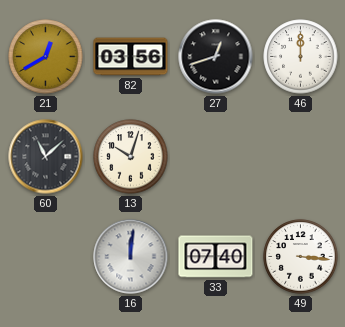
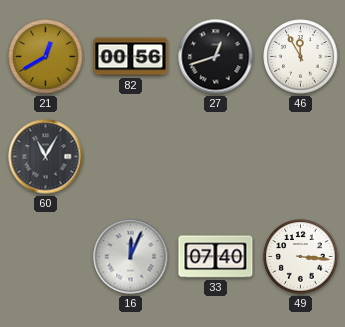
82: 03:56 -> 00:56 (131, 57)
46: 12:00 -> 11:55 (301, 57)
60: 11:08 -> 11:05 (46, 157)
13: 10:03 -> none (131, 157)
16: 12:01 -> 12:04 (131, 257)
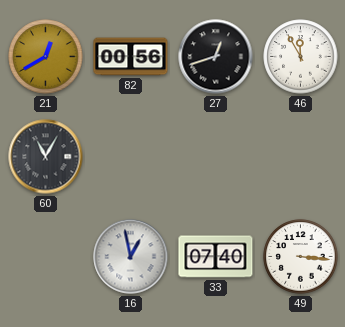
16: 12:04 -> 12:58 (131, 257)
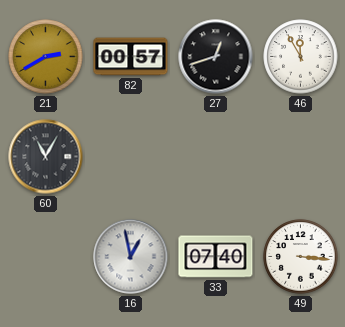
21: 12:40 -> 2:40 (46, 57)
82: 00:56 -> 00:57 (131, 57)
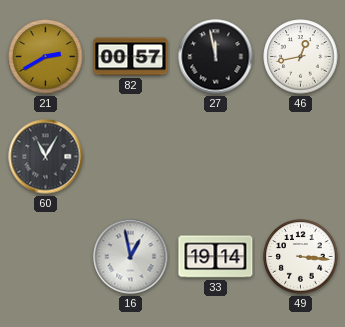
27: 12:42 -> 11:58 (216, 57)
46: 11:55 -> 12:43 (301, 57)
33: 07:40 -> 19:14 (216, 257)
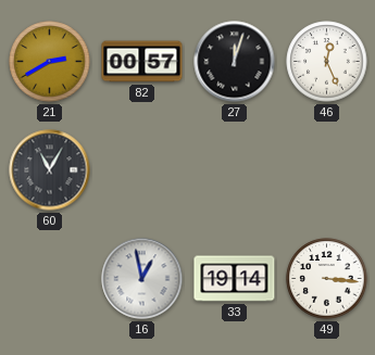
27: 11:58 -> 12:03 (235, 62)
46: 12:43 -> 12:26 (327, 62)
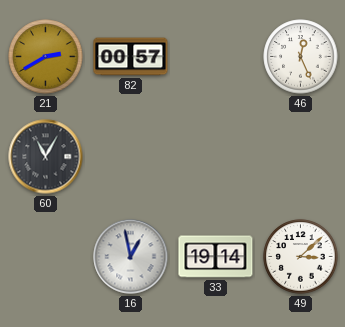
27: 12:03 -> none (235, 62)
49: 3:16 -> 3:08 (301, 257)
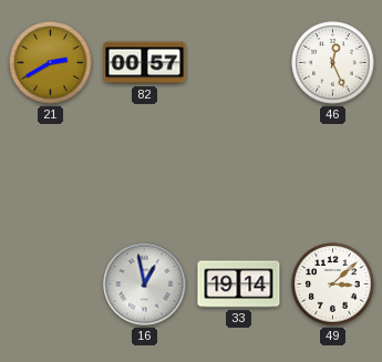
60: 11:05 -> none (46, 157)
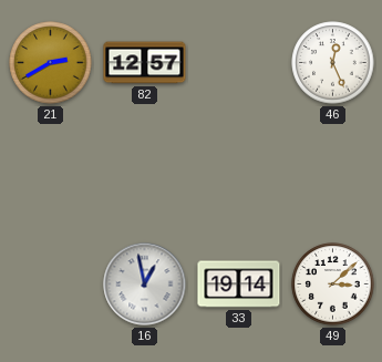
82: 00:57 -> 12:57 (145, 63)
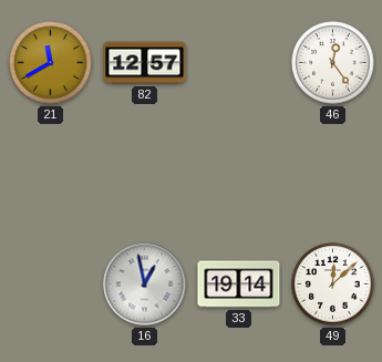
21: 2:40 -> 11:40 (51, 63)
46: 12:26 -> 12:24 (333, 63)
49: 3:08 -> 12:08 (333, 285)
